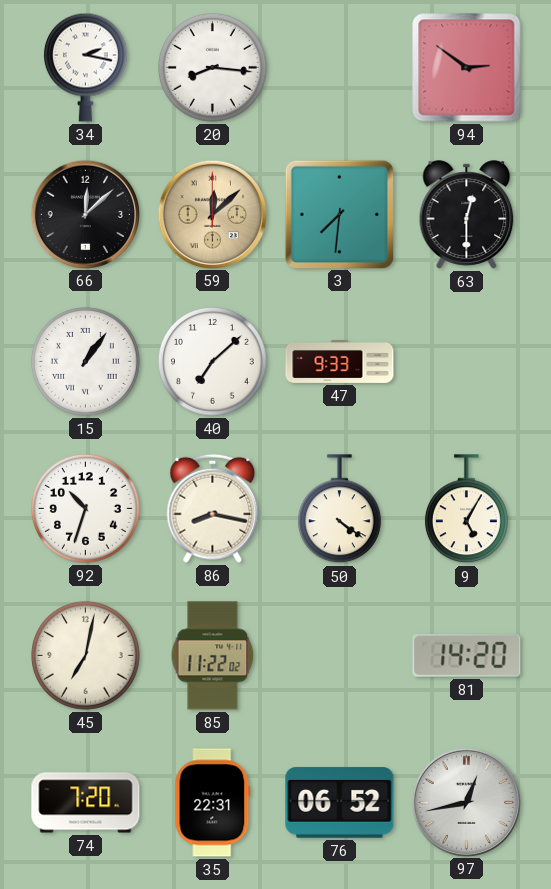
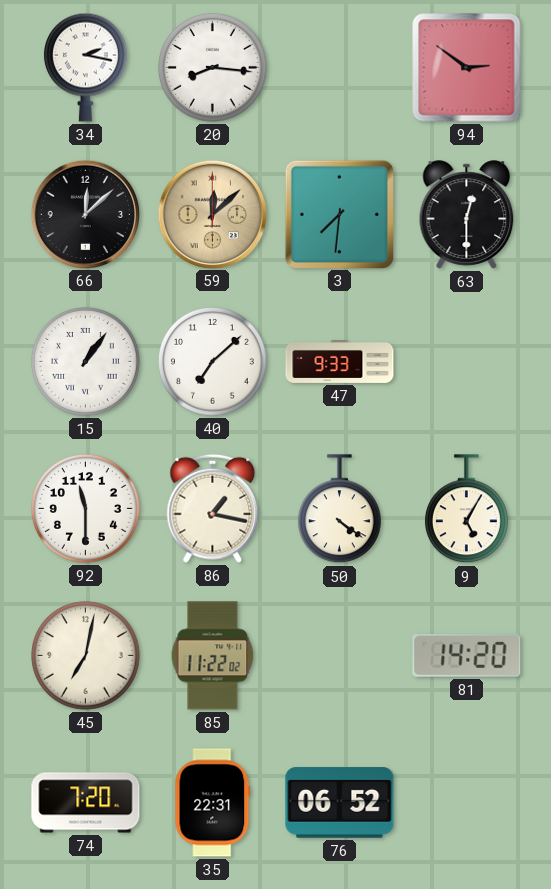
92: 10:33 -> 11:30 (86, 509)
86: 8:17 -> 1:17 (213, 508)
97: 12:43 -> none (466, 802)
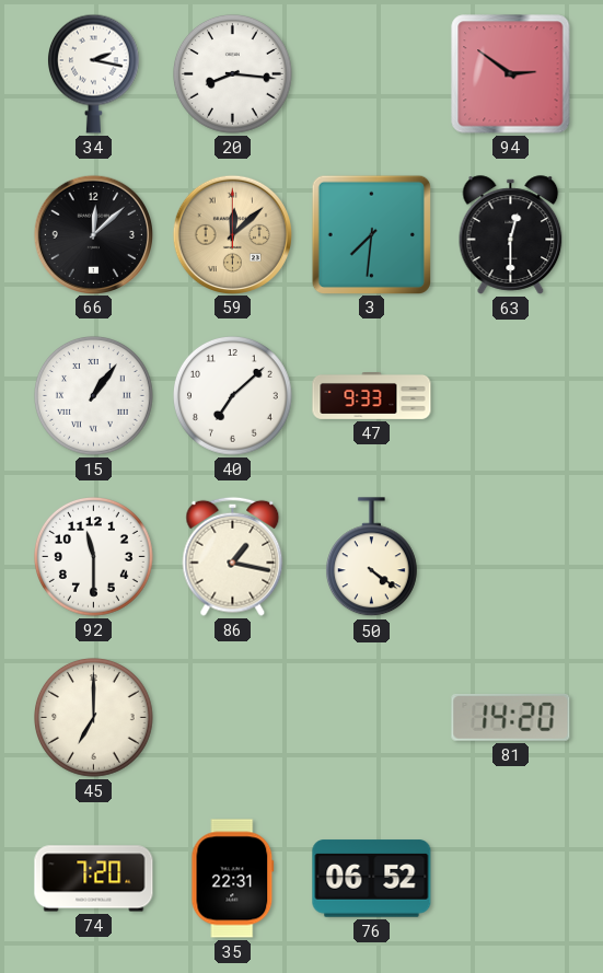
9: 5:05 -> none (466, 509)
45: 7:02 -> 7:00 (94, 718)
85: 11:22 -> none (213, 656)
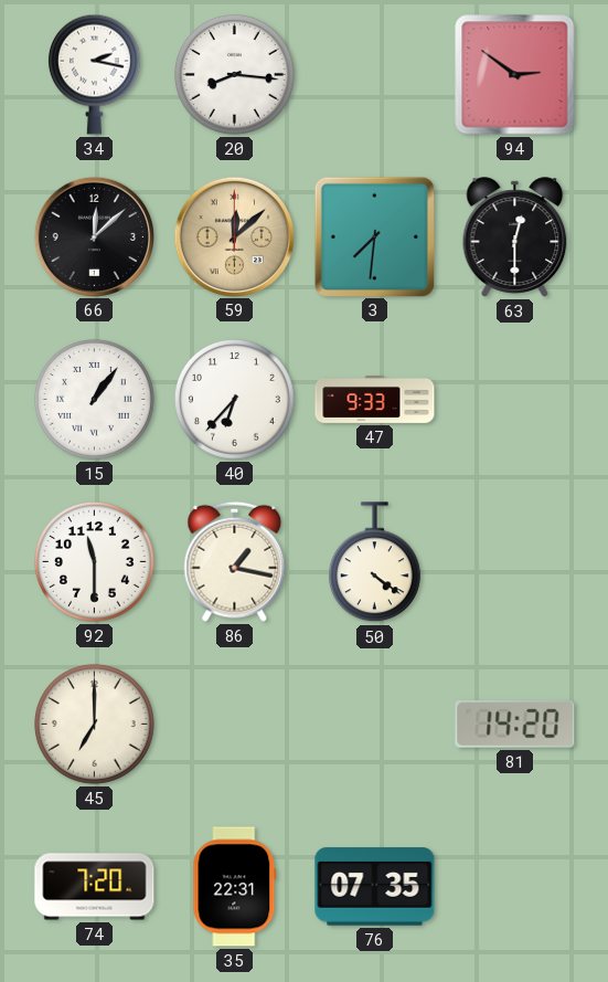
40: 7:08 -> 6:37 (235, 400)
76: 06:52 -> 07:35 (375, 887)
